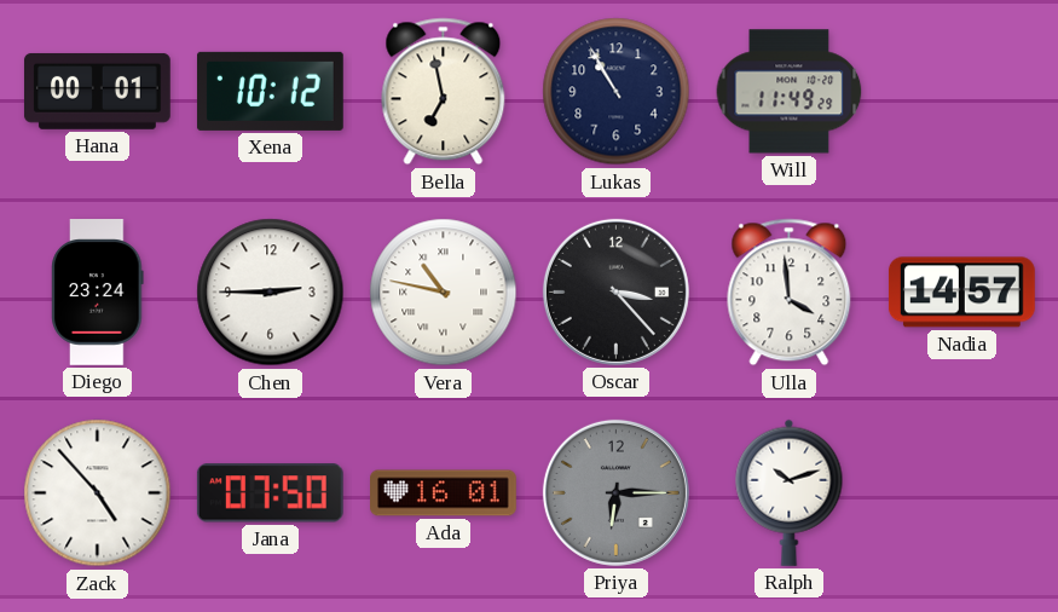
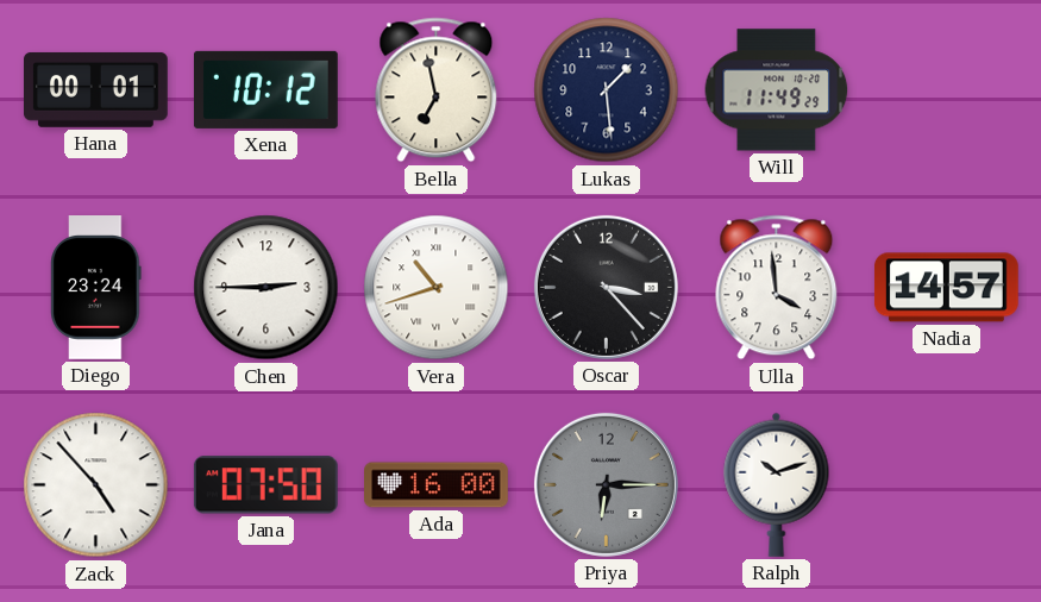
Lukas: 10:55 -> 1:29 (607, 90)
Vera: 10:47 -> 10:42 (437, 288)
Ada: 16:01 -> 16:00 (437, 485)
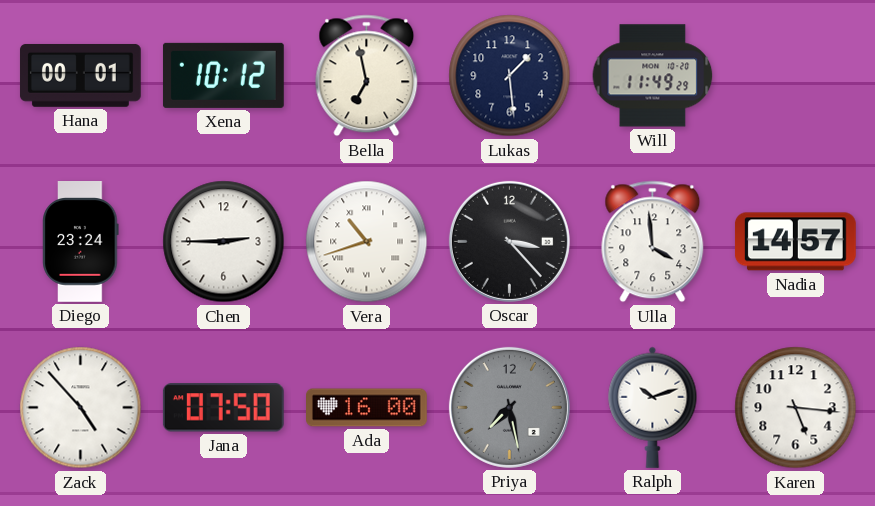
Priya: 6:15 -> 7:28 (509, 407)
Karen: none -> 5:16 (796, 408)
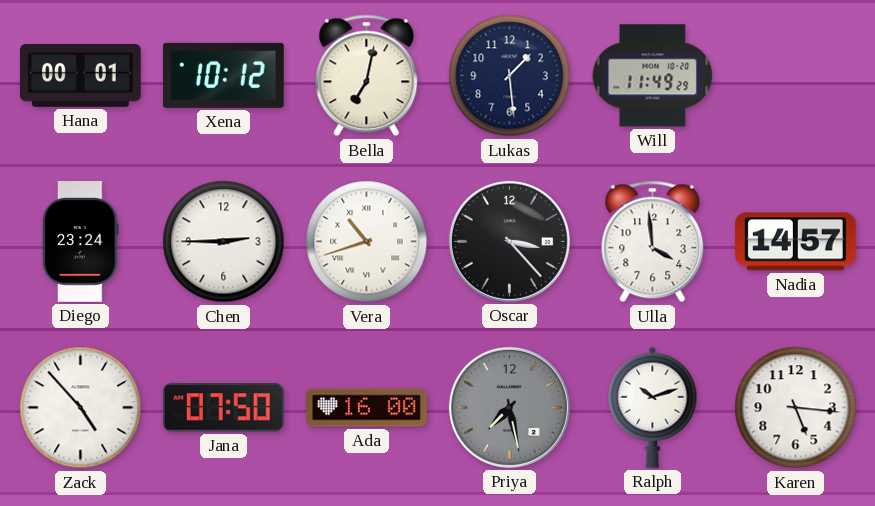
Bella: 6:58 -> 7:02 (367, 76)
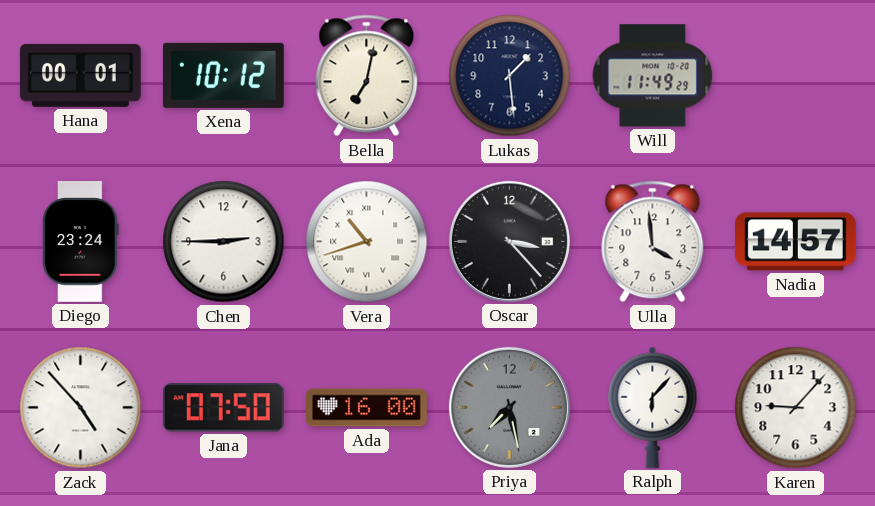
Ralph: 10:12 -> 6:07 (653, 407)
Karen: 5:16 -> 9:07 (796, 408)
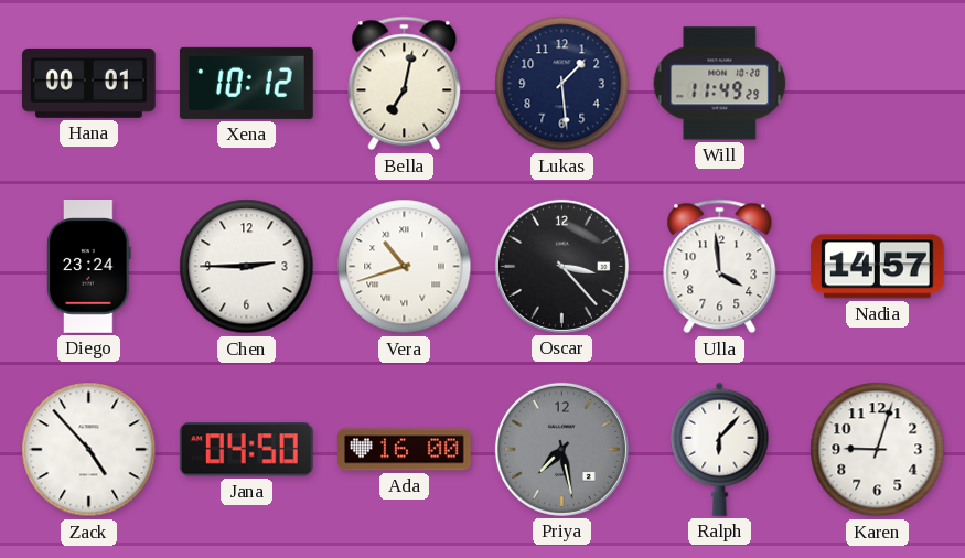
Jana: 07:50 -> 04:50 (246, 450)
Karen: 9:07 -> 9:03 (878, 450)
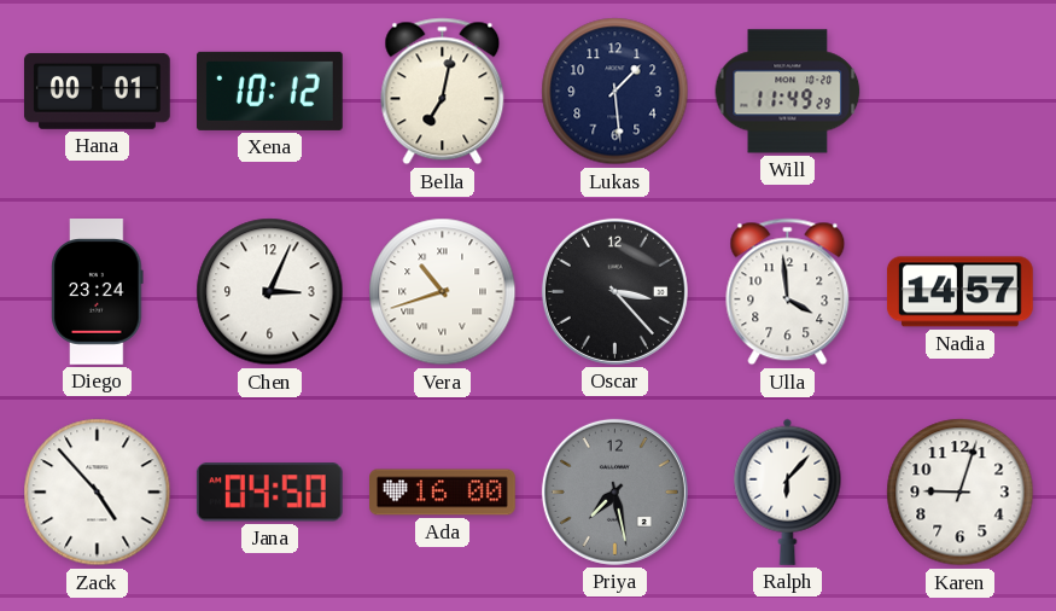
Chen: 2:45 -> 3:04 (270, 292)
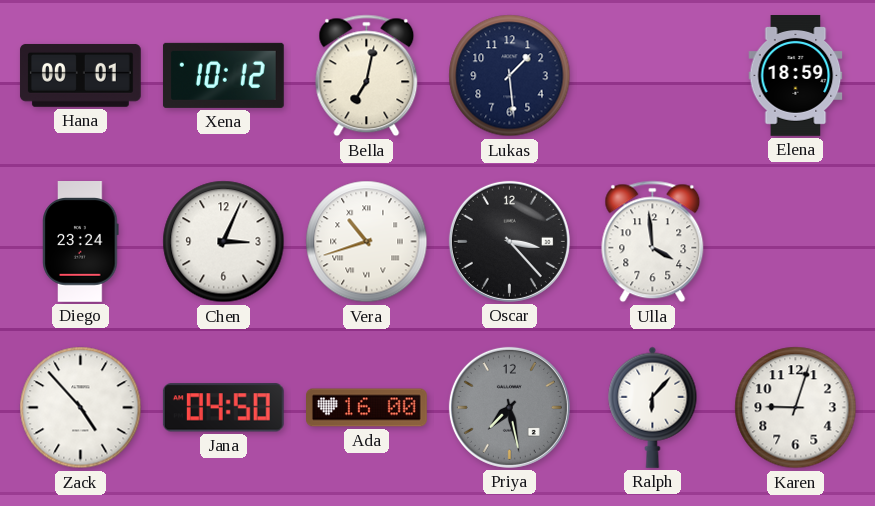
Will: 11:49 -> none (788, 92)
Elena: none -> 18:59 (796, 76)
Nadia: 14:57 -> none (959, 292)
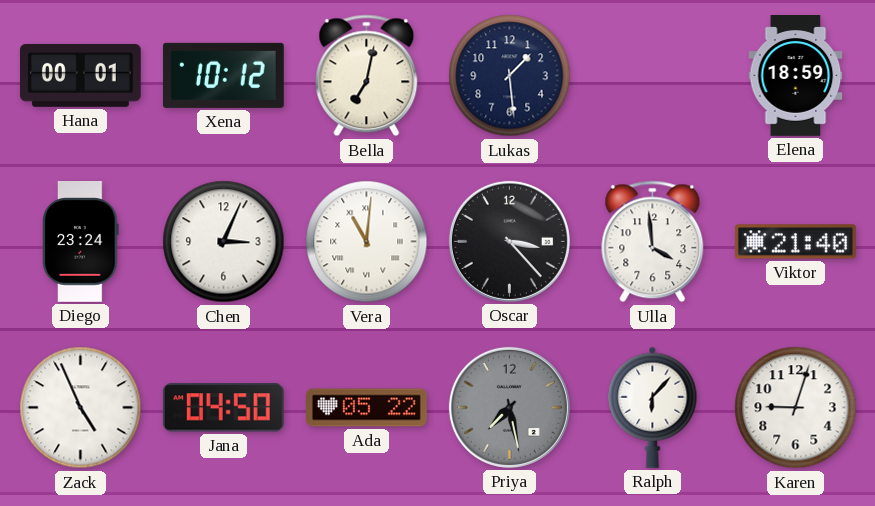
Vera: 10:42 -> 11:01 (367, 242)
Viktor: none -> 21:40 (796, 242)
Zack: 4:53 -> 4:56 (81, 408)
Ada: 16:00 -> 05:22 (367, 408)
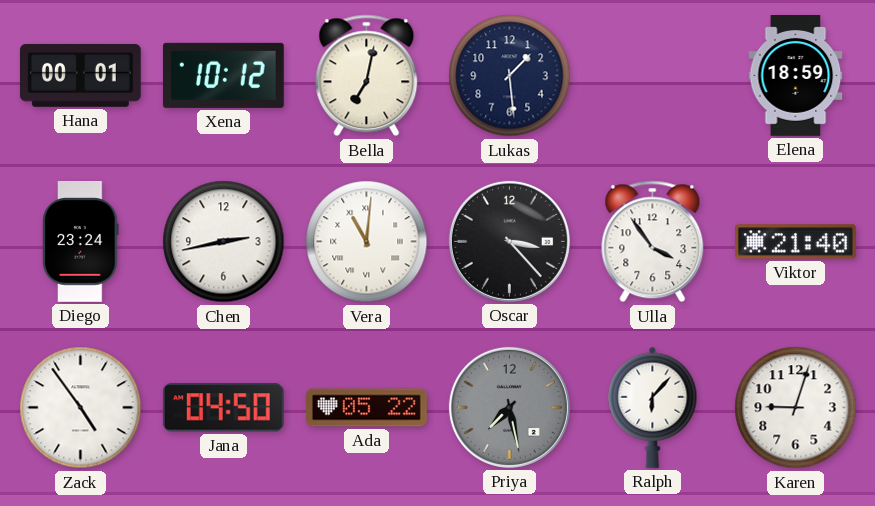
Chen: 3:04 -> 2:43 (224, 242)
Ulla: 3:59 -> 3:54 (653, 242)
Zack: 4:56 -> 4:54 (81, 408)
